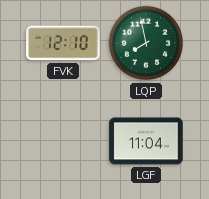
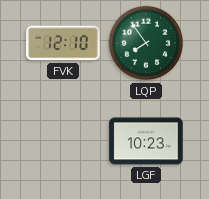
LQP: 7:58 -> 7:54 (146, 43)
LGF: 11:04 -> 10:23 (146, 141)
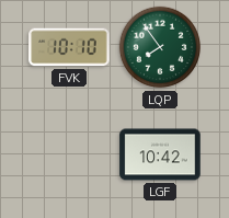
FVK: 12:10 -> 10:10 (69, 47)
LGF: 10:23 -> 10:42 (160, 154)
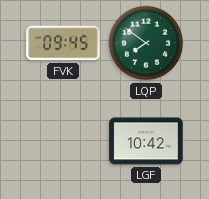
FVK: 10:10 -> 09:45 (63, 43)
LQP: 7:54 -> 7:51 (146, 43)
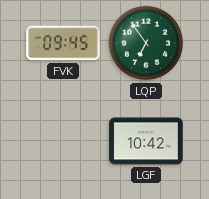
LQP: 7:51 -> 6:54 (146, 43)
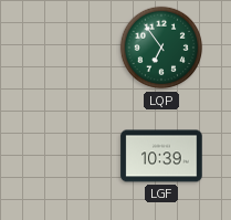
FVK: 09:45 -> none (63, 43)
LGF: 10:42 -> 10:39 (161, 156)
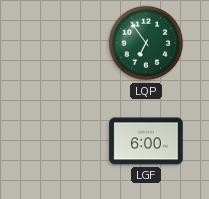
LGF: 10:39 -> 6:00 (146, 141)
